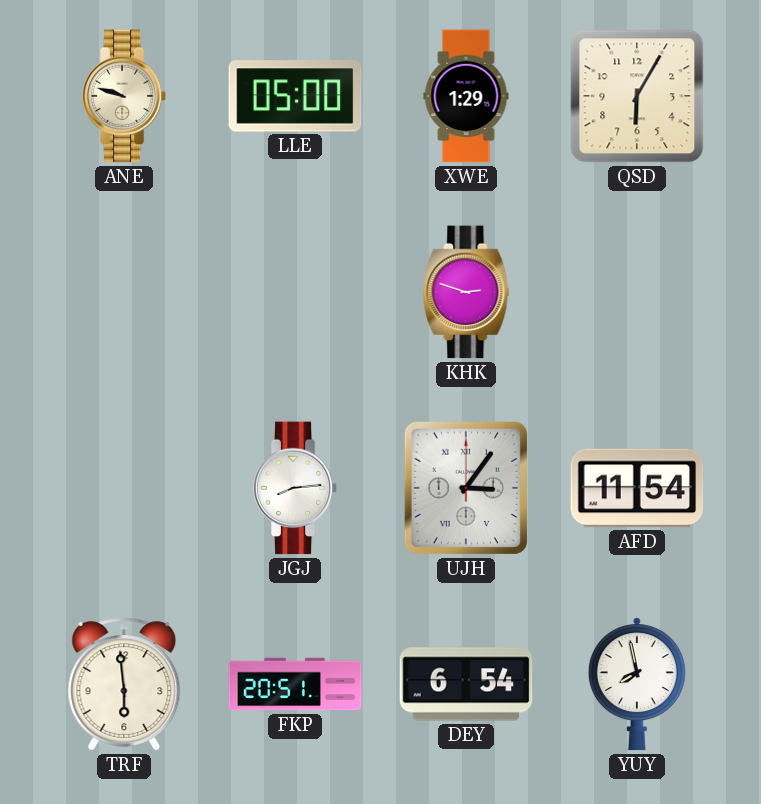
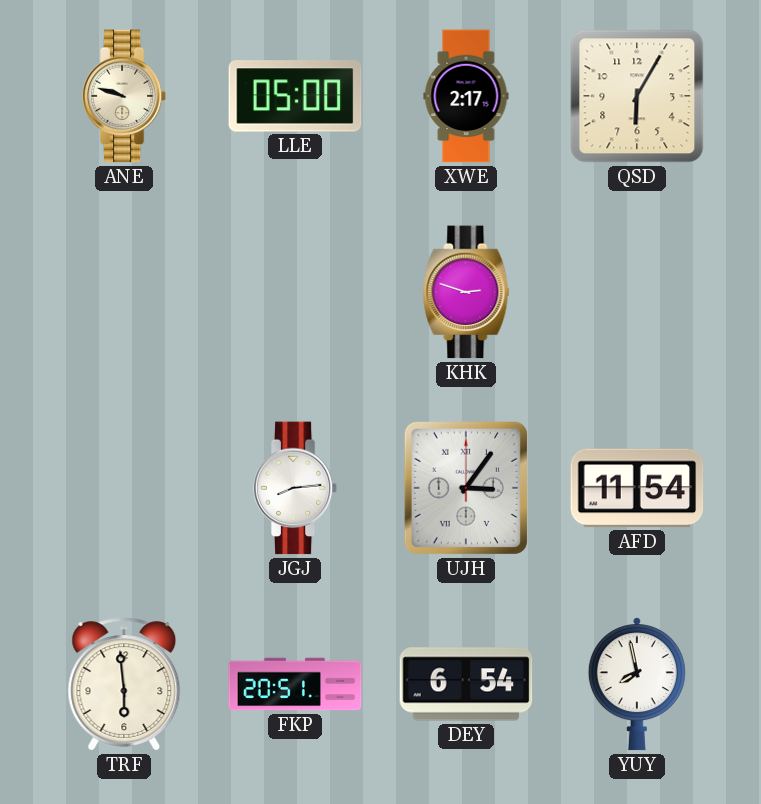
XWE: 1:29 -> 2:17 (466, 96)
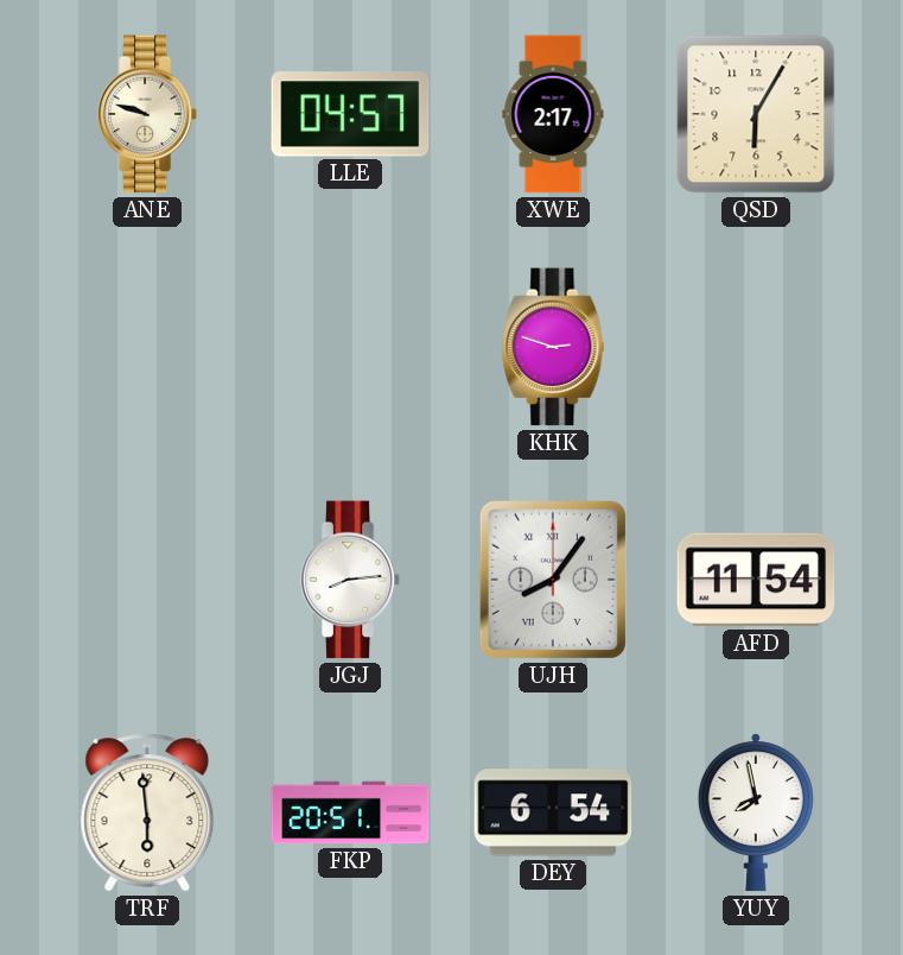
LLE: 05:00 -> 04:57 (350, 114)
UJH: 3:06 -> 8:06 (553, 580)
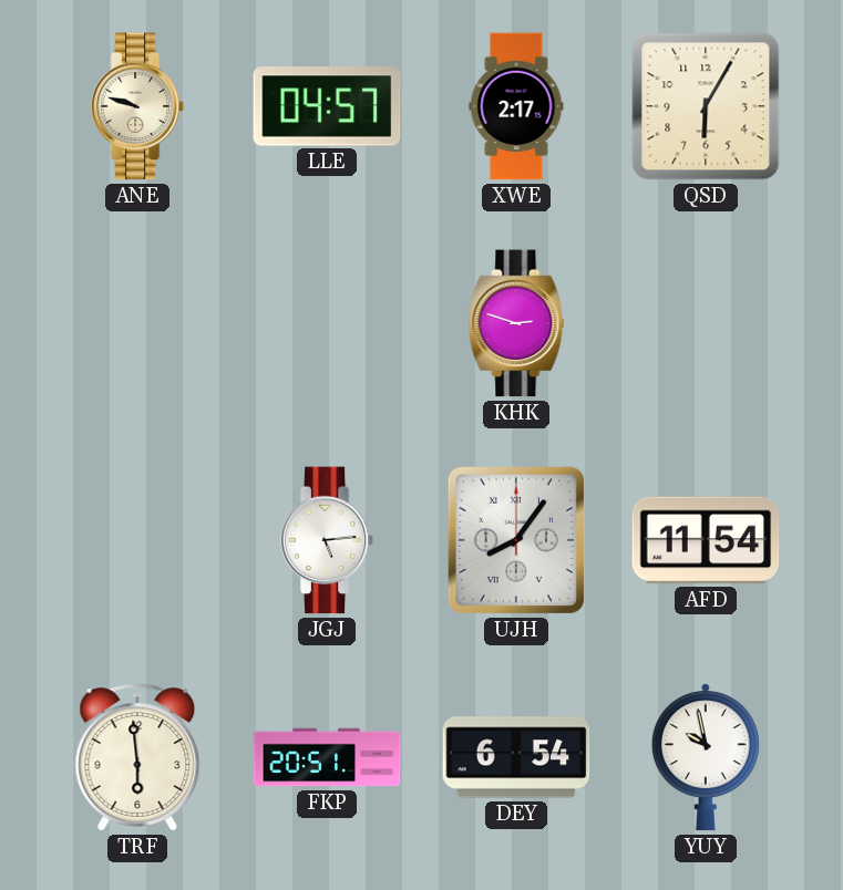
JGJ: 8:14 -> 5:14 (327, 540)
YUY: 7:58 -> 9:58 (706, 757)
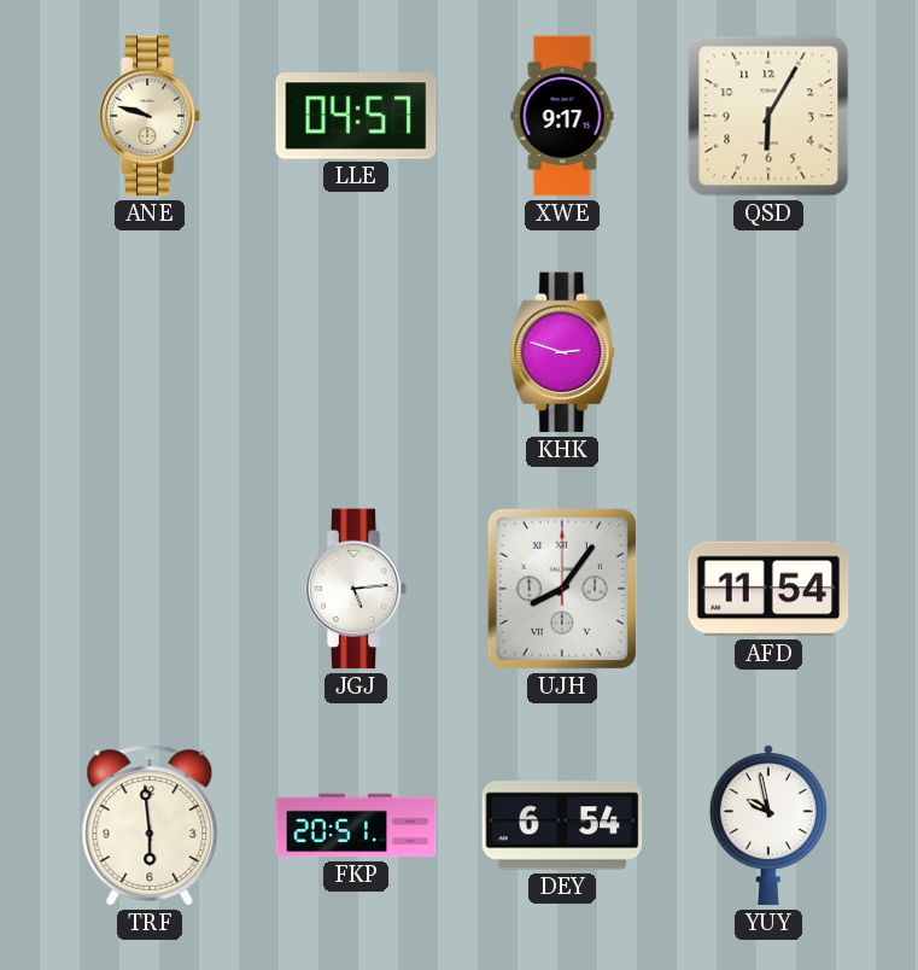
XWE: 2:17 -> 9:17 (562, 116)
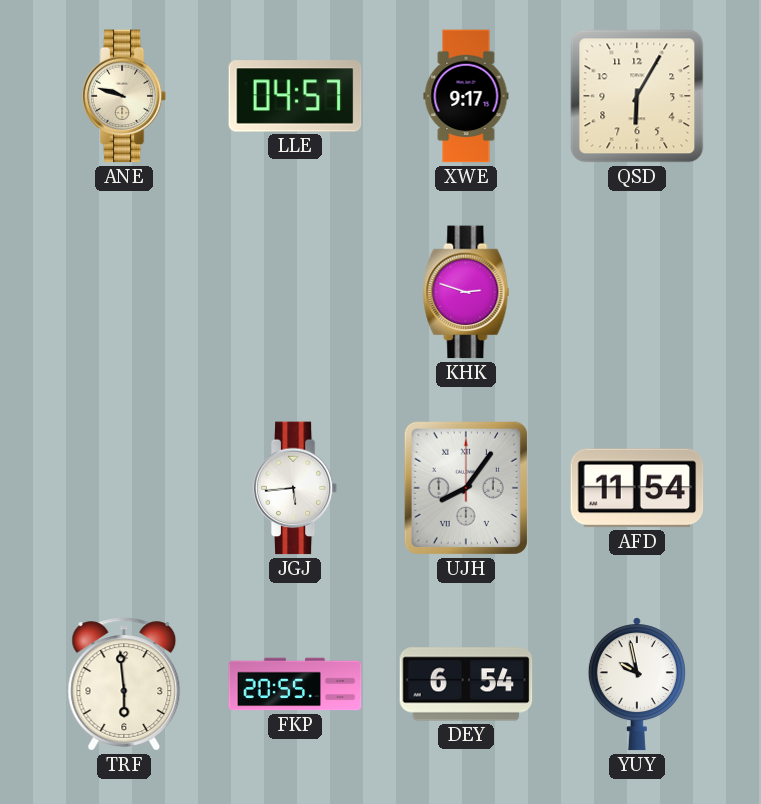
JGJ: 5:14 -> 5:44 (295, 488)
FKP: 20:51 -> 20:55 (295, 684)
